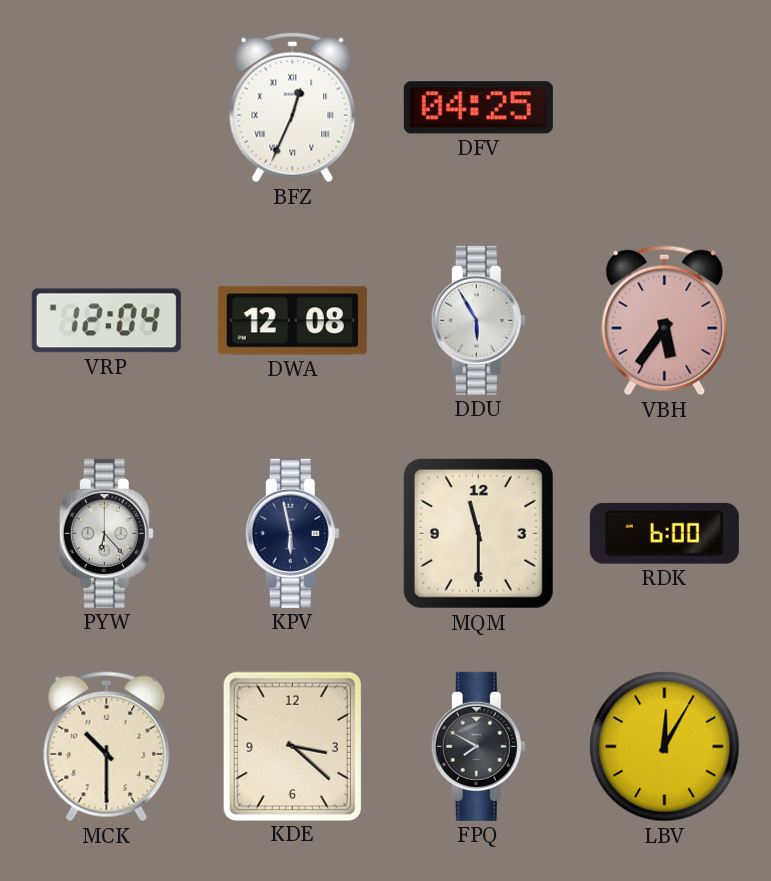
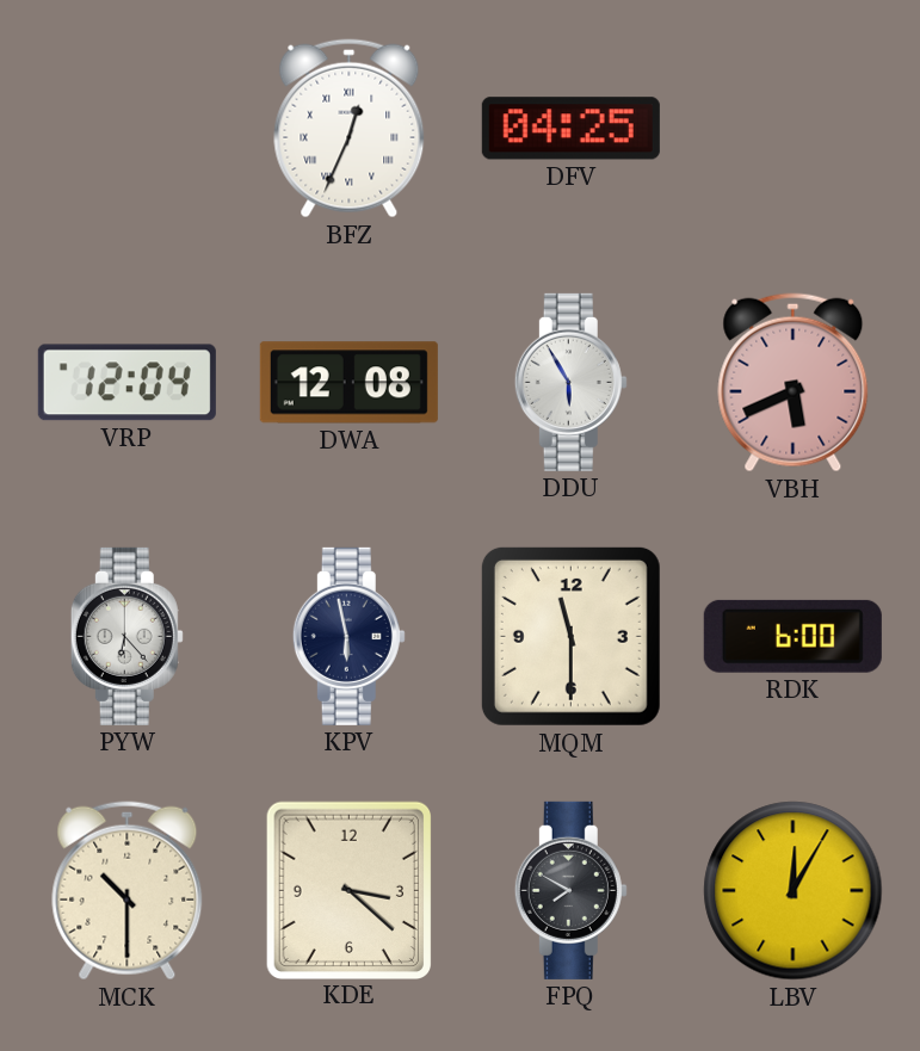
VBH: 5:36 -> 5:41 (794, 383)
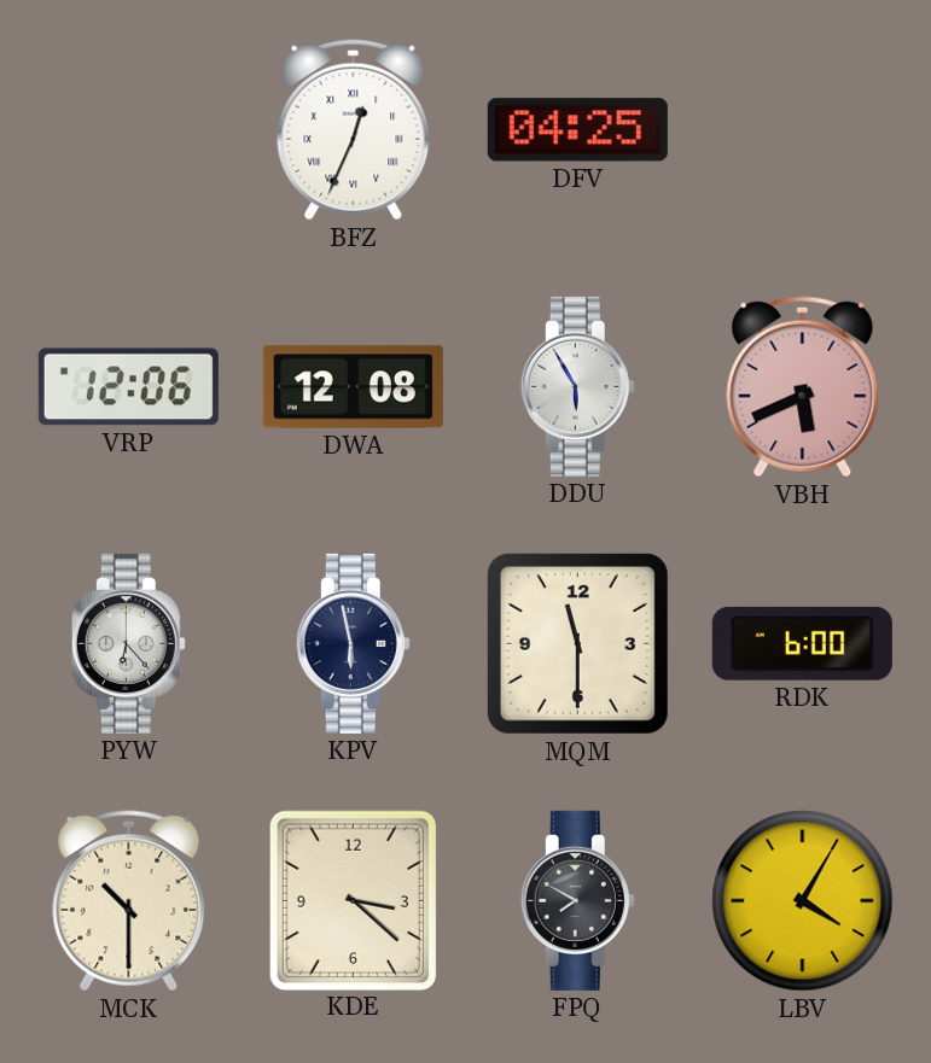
VRP: 12:04 -> 12:06 (128, 387)
LBV: 12:05 -> 4:05 (803, 901)
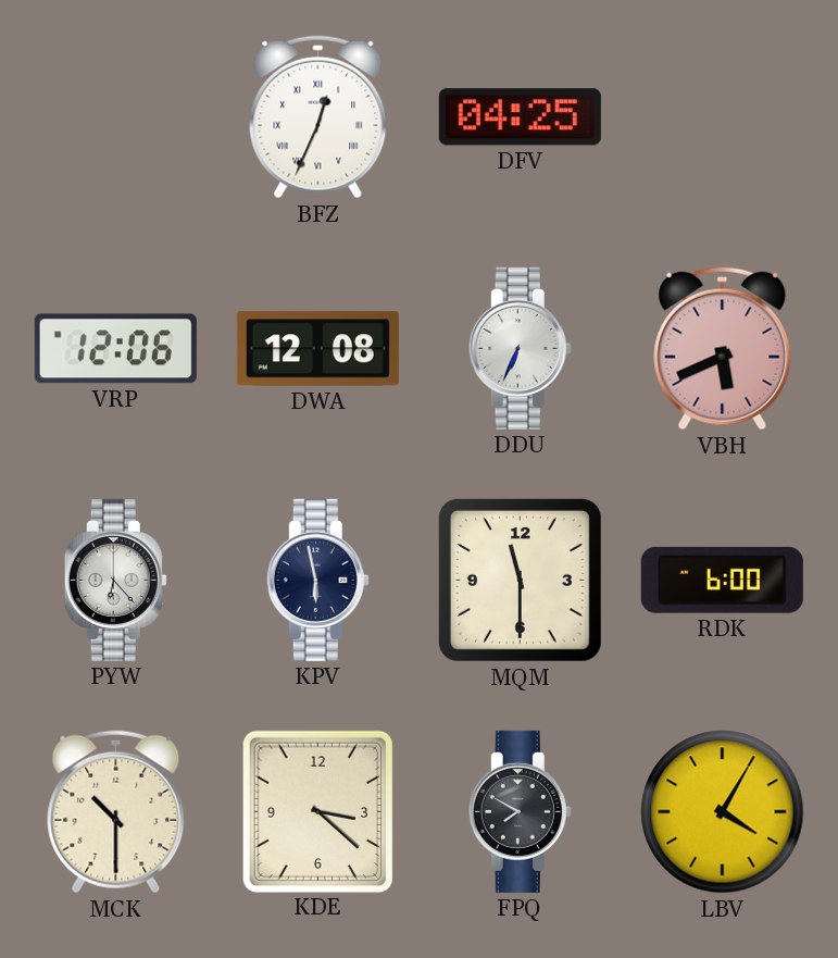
DDU: 5:55 -> 6:34 (520, 348)
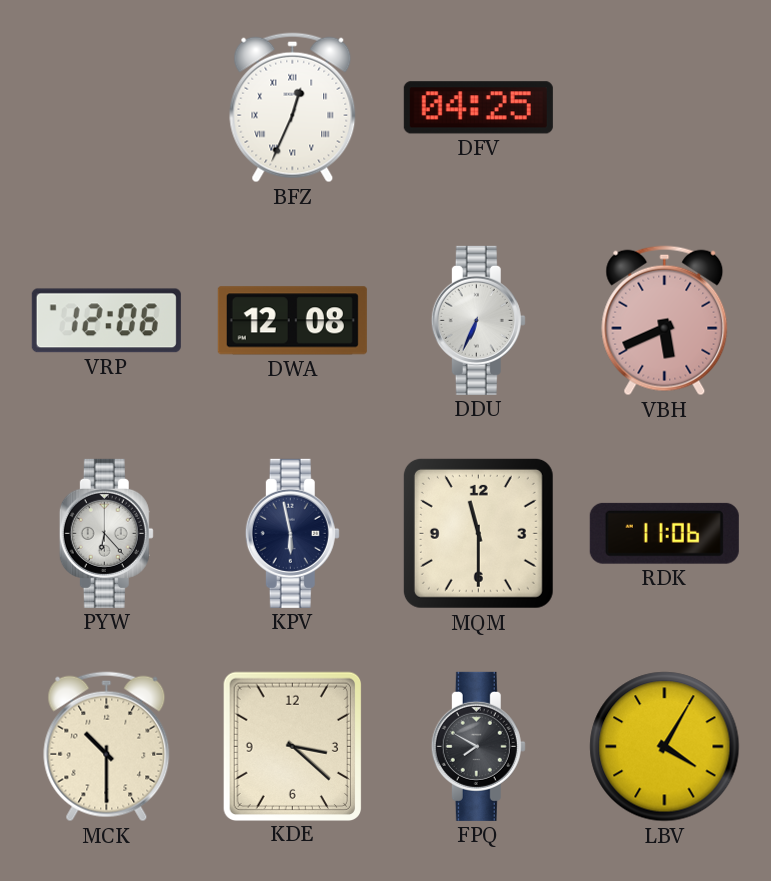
RDK: 6:00 -> 11:06 (664, 533)
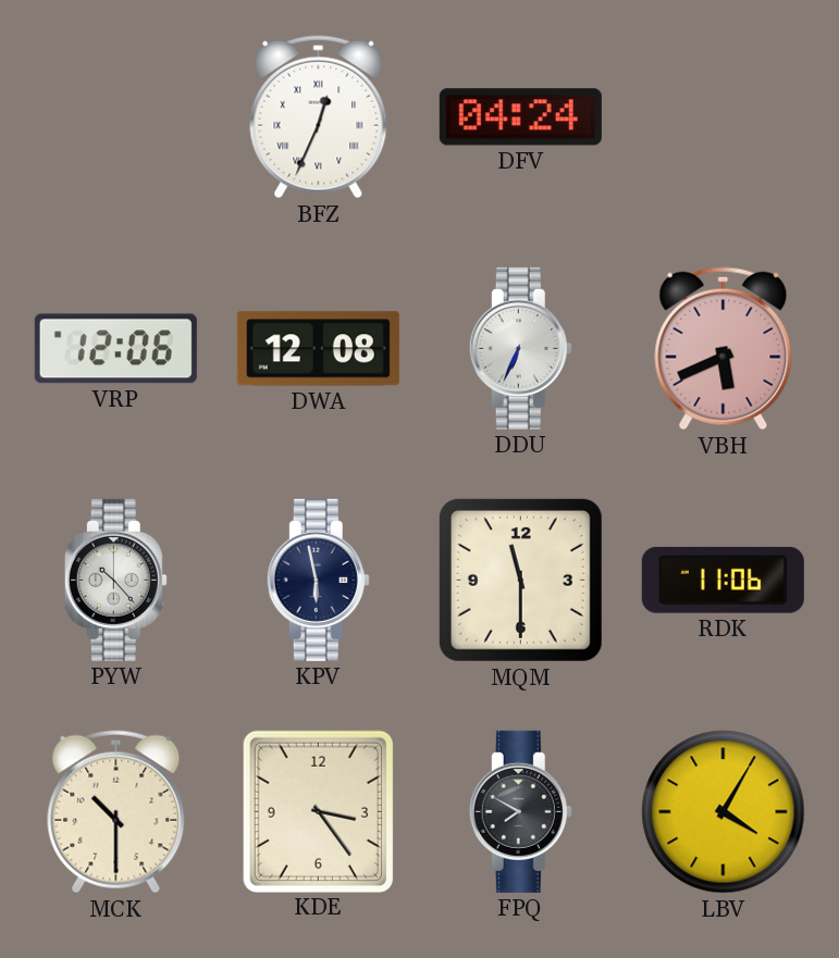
DFV: 04:25 -> 04:24 (520, 117)
PYW: 6:23 -> 10:23 (115, 580)
KDE: 3:22 -> 3:24 (318, 811)
